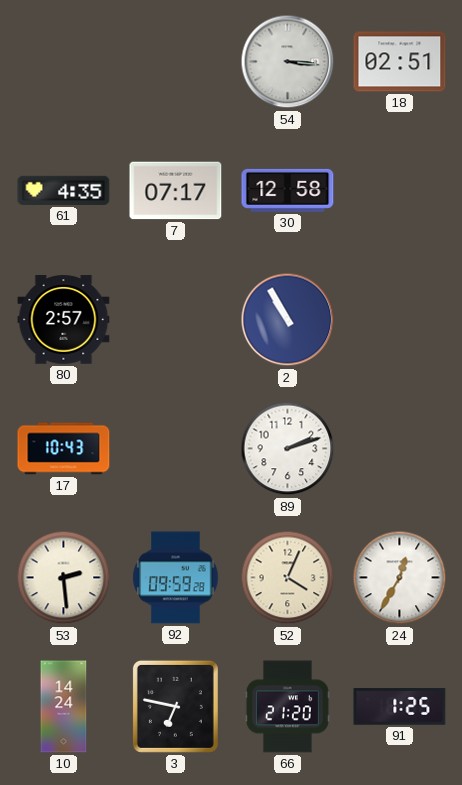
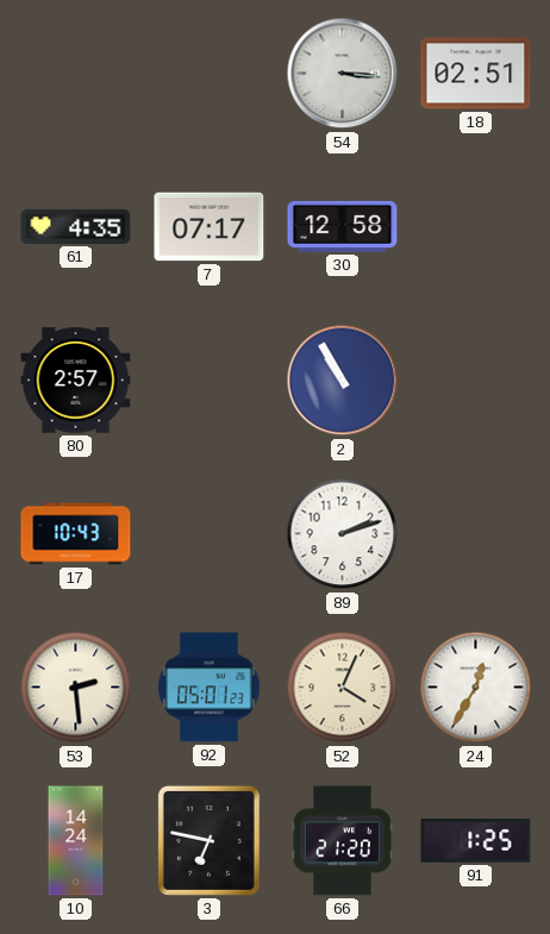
92: 09:59 -> 05:01 (210, 688)
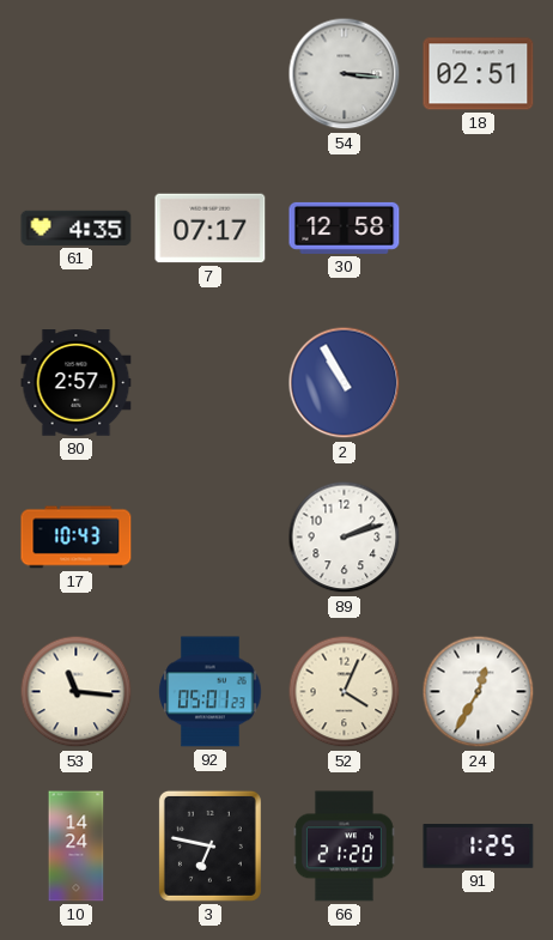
53: 2:29 -> 11:16 (77, 692)
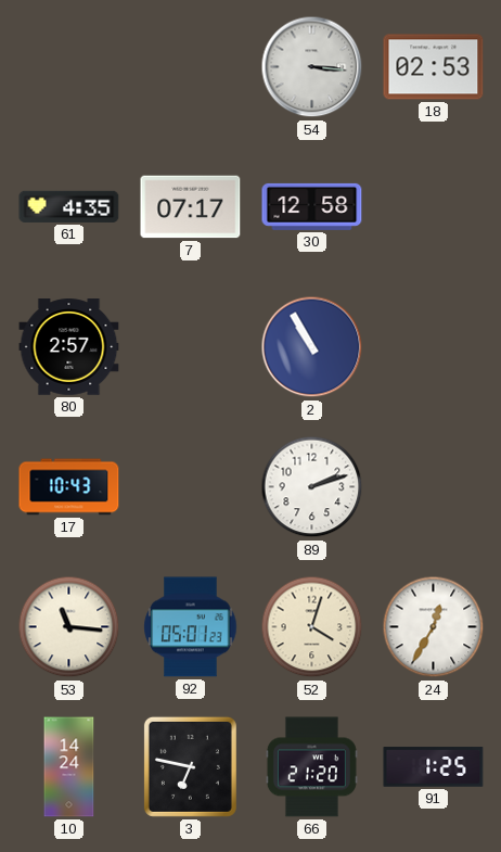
18: 02:51 -> 02:53 (434, 67)
52: 4:04 -> 4:03 (312, 627)
